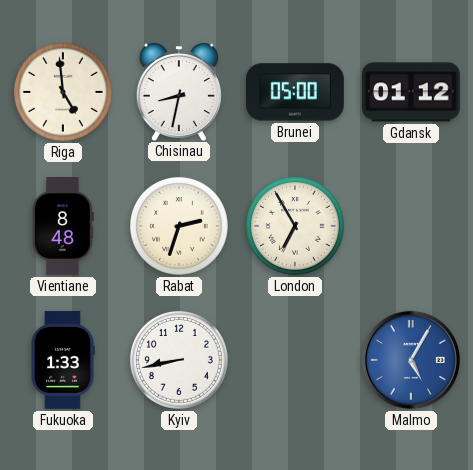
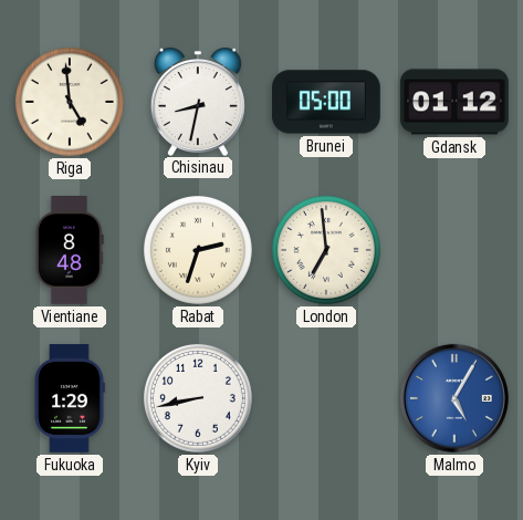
London: 6:55 -> 6:59 (326, 250)
Fukuoka: 1:33 -> 1:29 (70, 398)
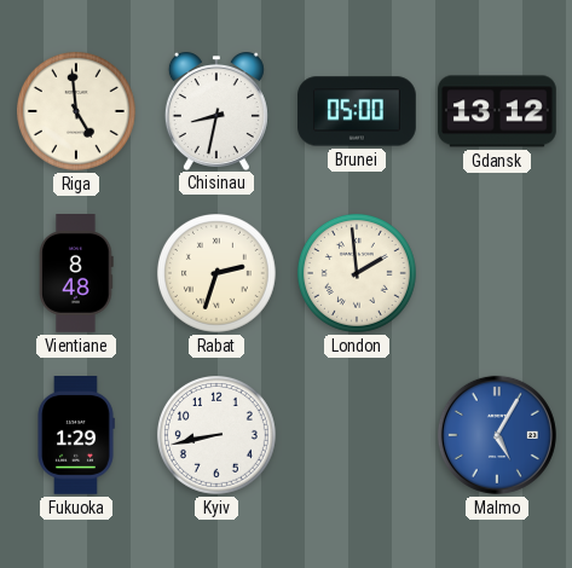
Gdansk: 01:12 -> 13:12 (498, 111)
London: 6:59 -> 1:59 (357, 273)
